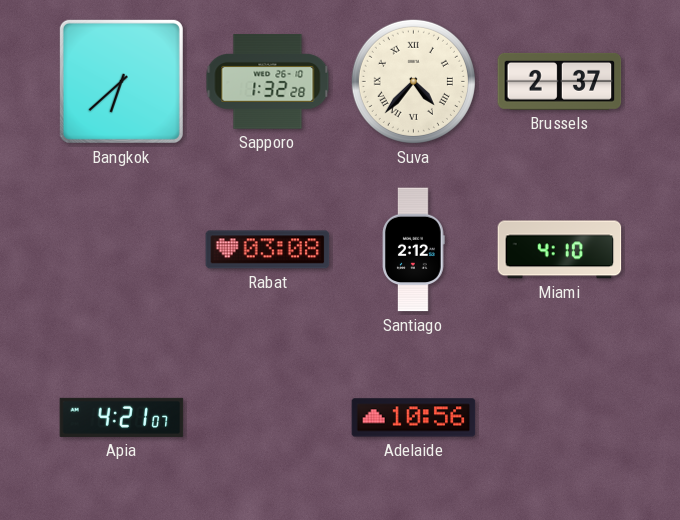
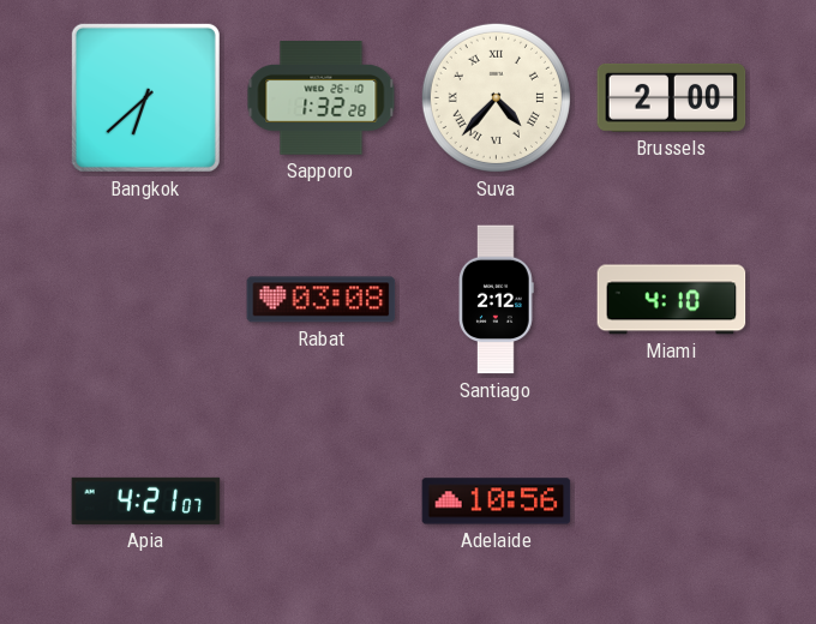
Brussels: 2:37 -> 2:00 (672, 97)
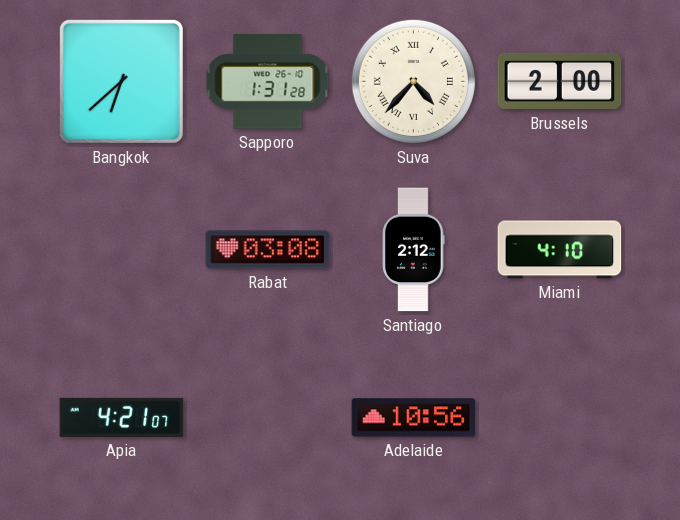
Sapporo: 1:32 -> 1:31 (268, 82)
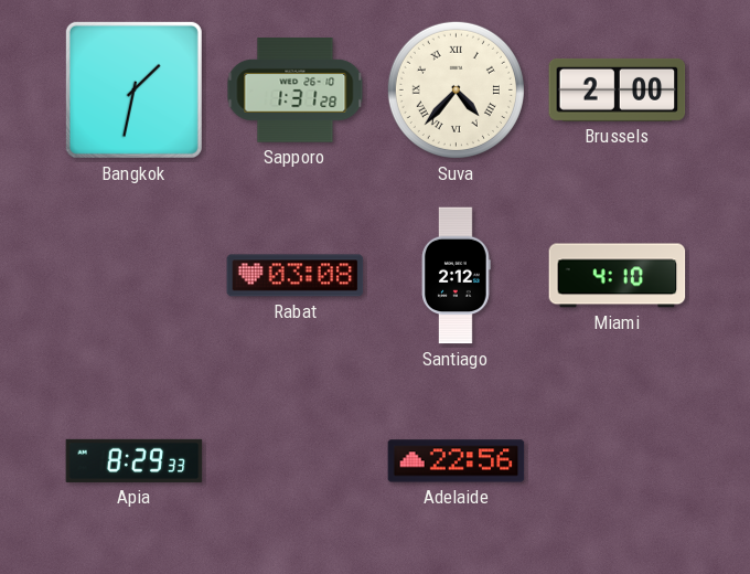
Bangkok: 6:38 -> 1:32 (133, 89)
Apia: 4:21 -> 8:29 (135, 460)
Adelaide: 10:56 -> 22:56 (457, 461)
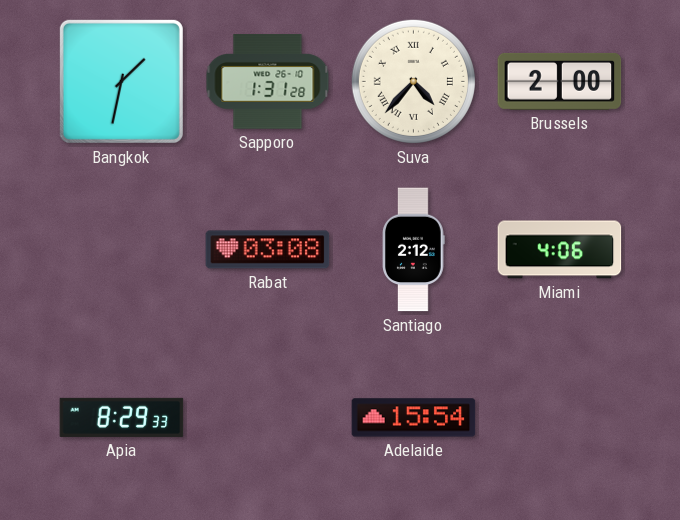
Miami: 4:10 -> 4:06 (560, 250)
Adelaide: 22:56 -> 15:54 (414, 418)
